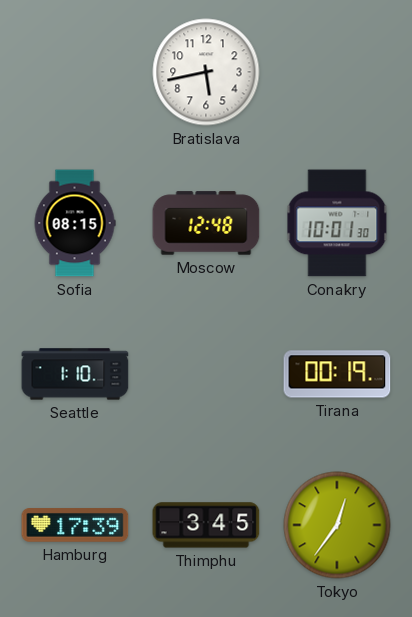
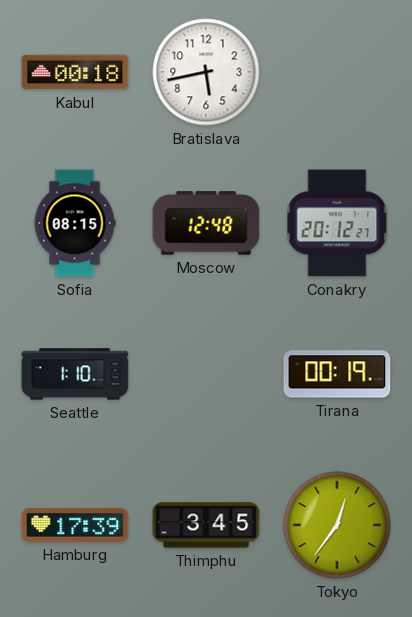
Kabul: none -> 00:18 (75, 72)
Conakry: 10:01 -> 20:12 (337, 223)
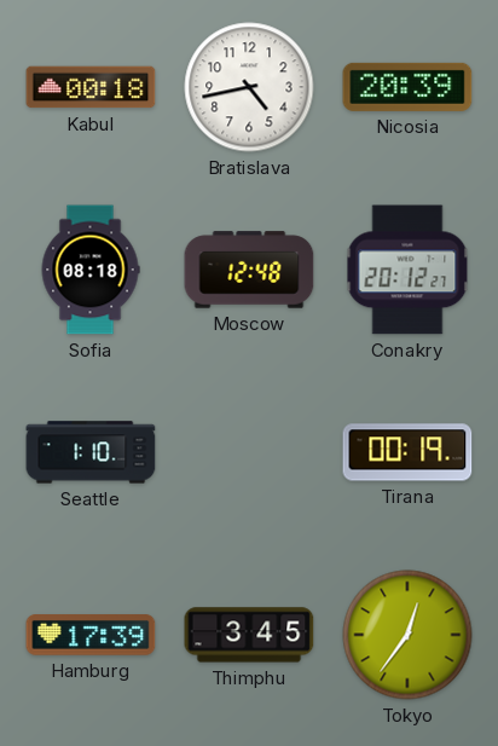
Bratislava: 5:43 -> 4:43 (249, 87)
Nicosia: none -> 20:39 (407, 87)
Sofia: 08:15 -> 08:18 (91, 270)
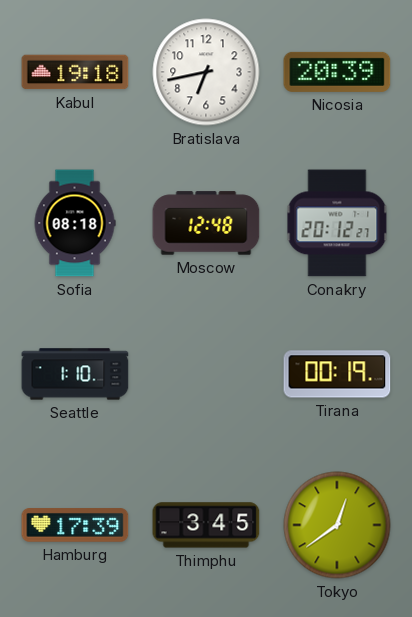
Kabul: 00:18 -> 19:18 (75, 72)
Bratislava: 4:43 -> 6:43 (206, 72)
Tokyo: 12:36 -> 12:39 (337, 525)
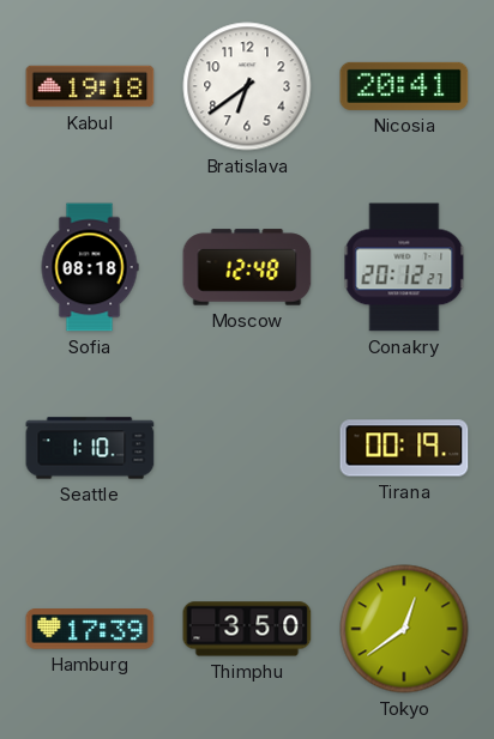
Bratislava: 6:43 -> 6:39 (247, 86)
Nicosia: 20:39 -> 20:41 (404, 86)
Thimphu: 3:45 -> 3:50 (247, 629)
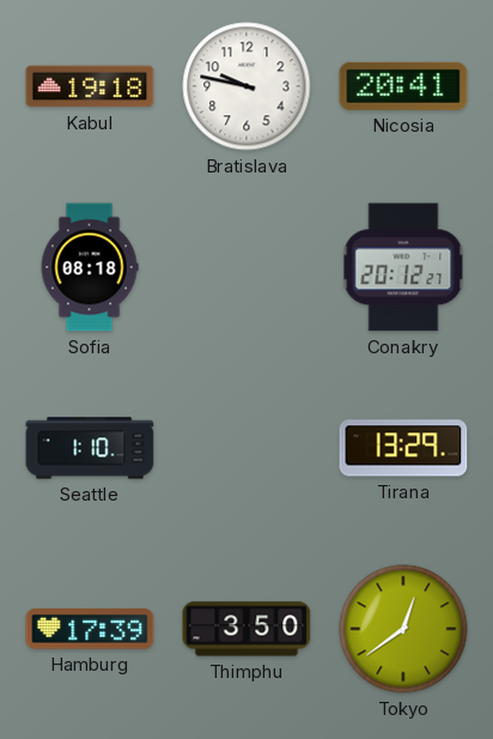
Bratislava: 6:39 -> 9:47 (246, 86)
Moscow: 12:48 -> none (247, 267)
Tirana: 00:19 -> 13:29 (403, 448)
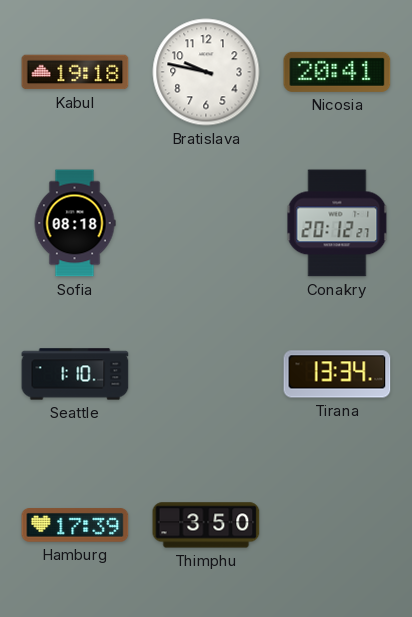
Tirana: 13:29 -> 13:34 (337, 374)
Tokyo: 12:39 -> none (403, 629)
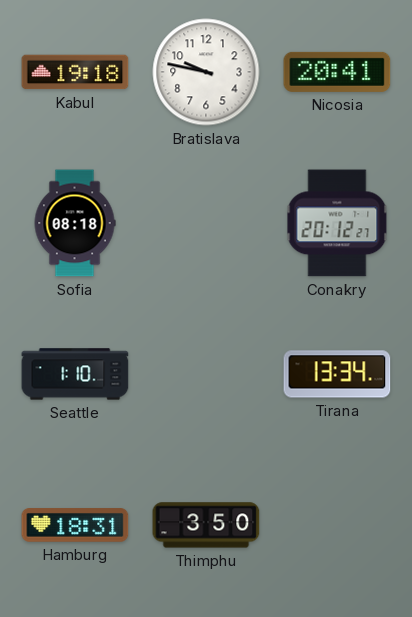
Hamburg: 17:39 -> 18:31 (75, 525)
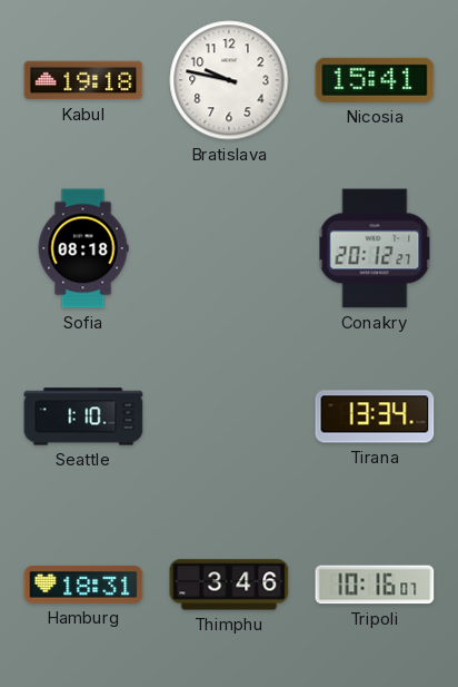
Nicosia: 20:41 -> 15:41 (375, 80)
Thimphu: 3:50 -> 3:46 (229, 585)
Tripoli: none -> 10:16 (375, 585)
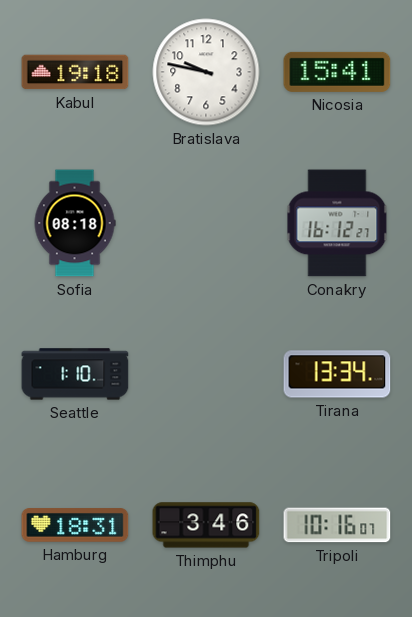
Conakry: 20:12 -> 16:12 (337, 223)
